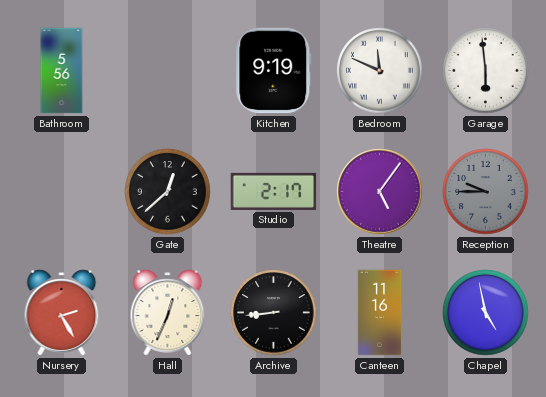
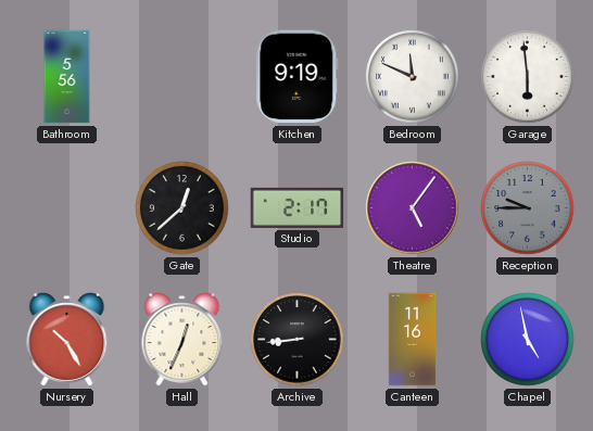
Nursery: 2:25 -> 10:25 (67, 340)
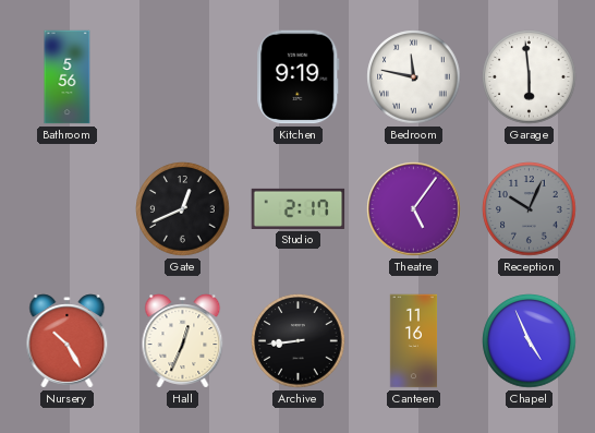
Bedroom: 11:49 -> 11:47 (414, 77)
Gate: 12:38 -> 12:41 (183, 209)
Reception: 9:45 -> 10:04 (530, 209)
Chapel: 4:58 -> 4:56 (530, 341)
